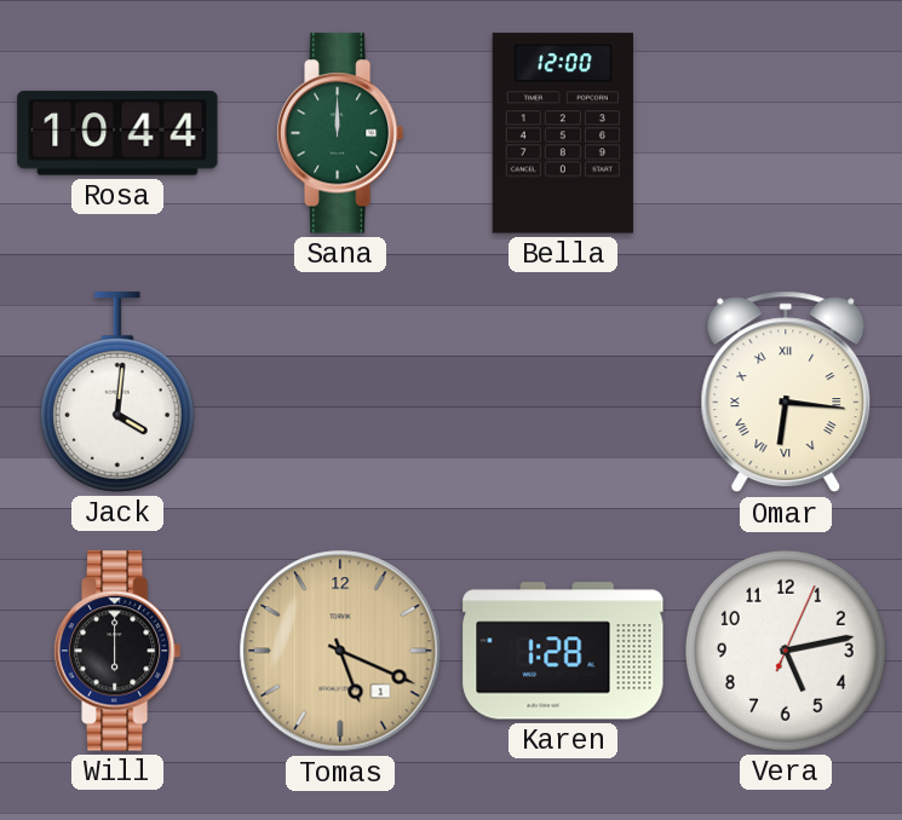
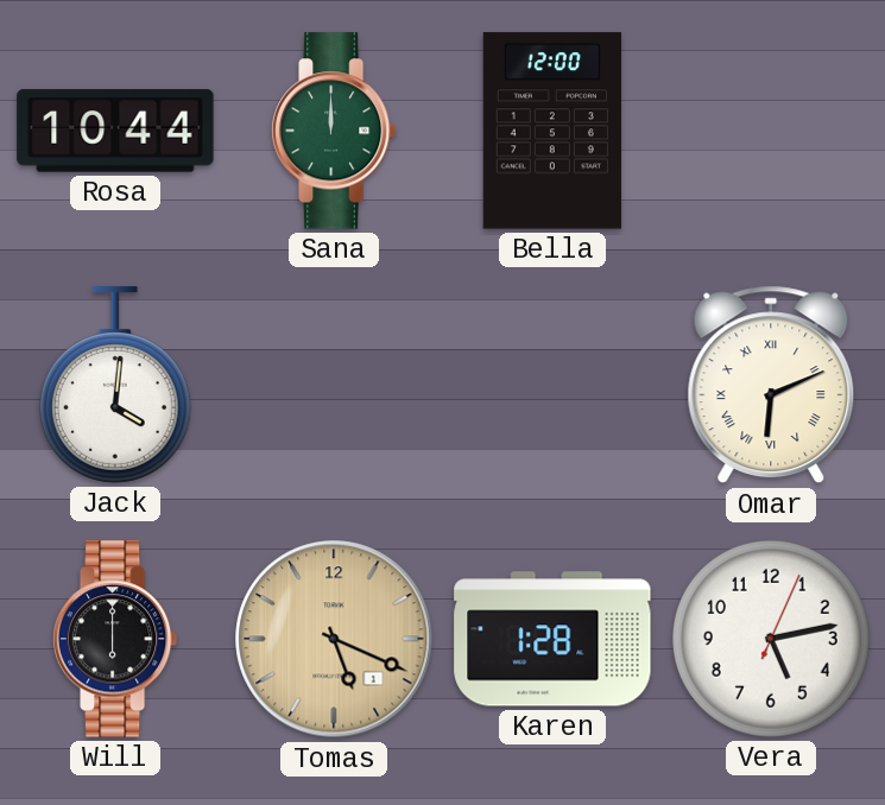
Omar: 6:16 -> 6:11 (771, 385)
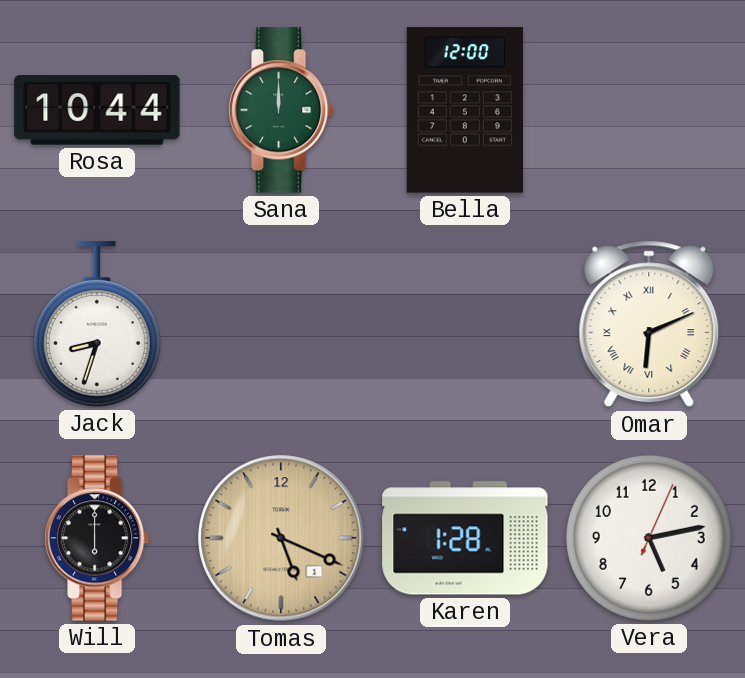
Jack: 4:01 -> 8:33 (97, 324)
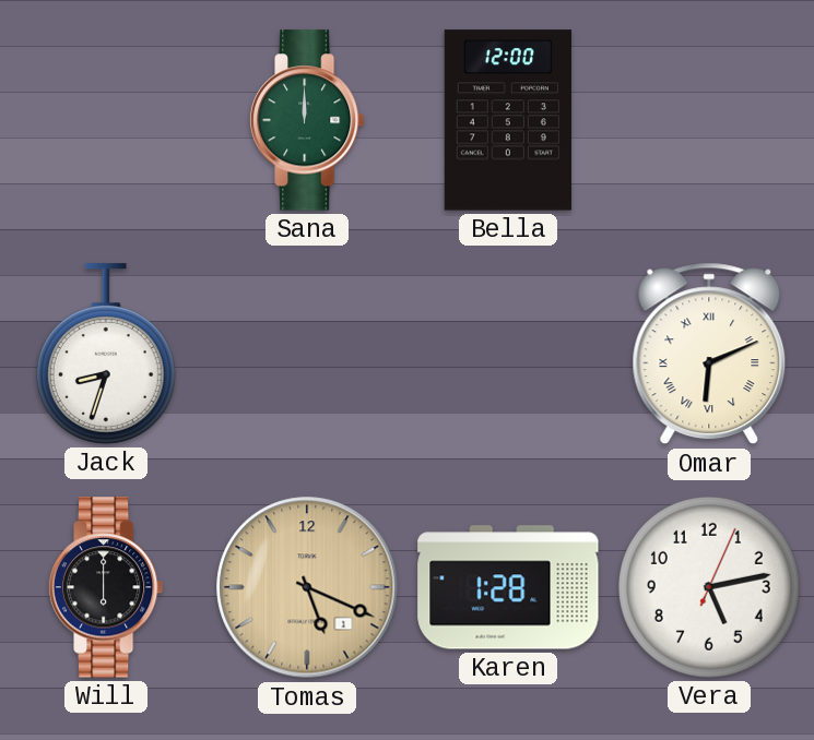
Rosa: 10:44 -> none (97, 110)
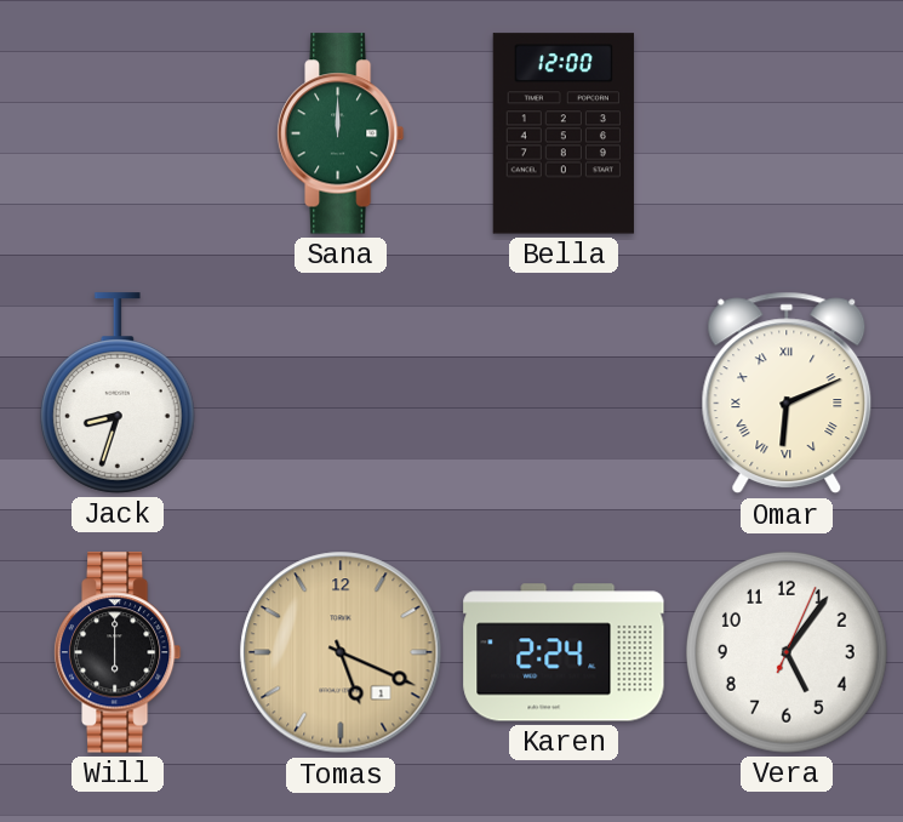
Karen: 1:28 -> 2:24 (564, 652)
Vera: 5:13 -> 5:06 (787, 652)
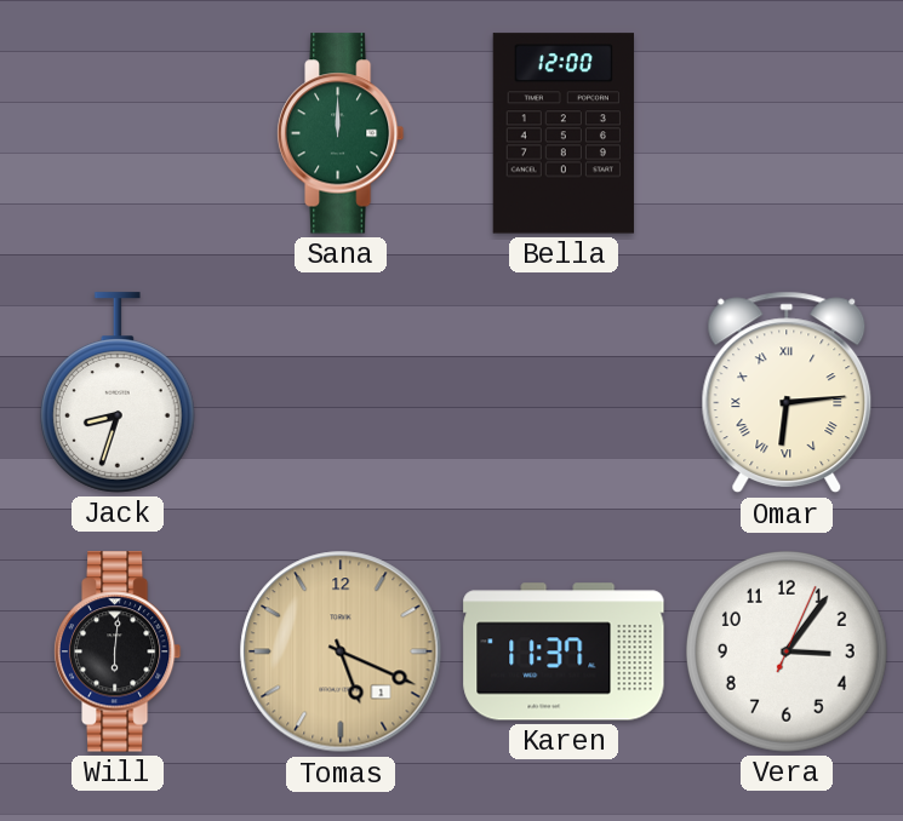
Omar: 6:11 -> 6:14 (787, 392)
Will: 6:00 -> 6:01 (118, 651)
Karen: 2:24 -> 11:37 (564, 651)
Vera: 5:06 -> 3:06 (787, 651)
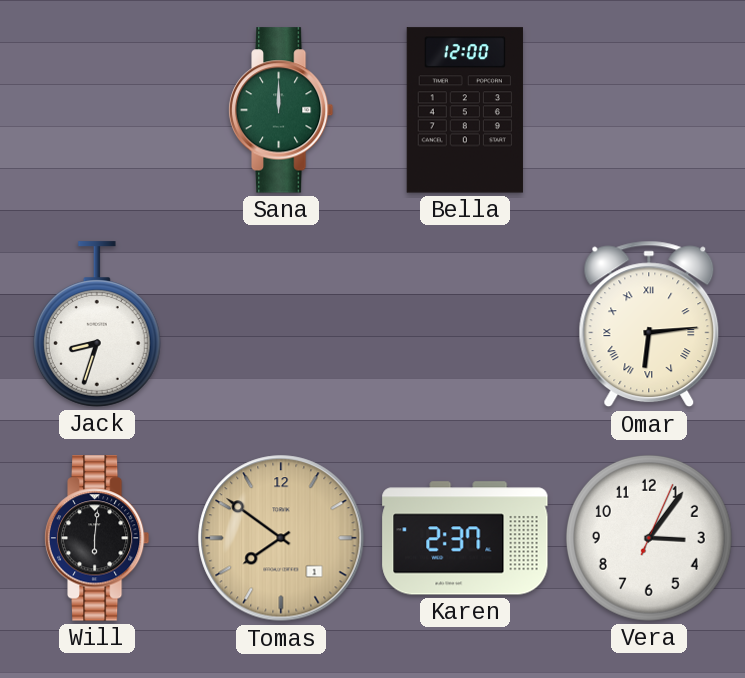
Tomas: 5:19 -> 7:51 (281, 538)
Karen: 11:37 -> 2:37 (465, 538)
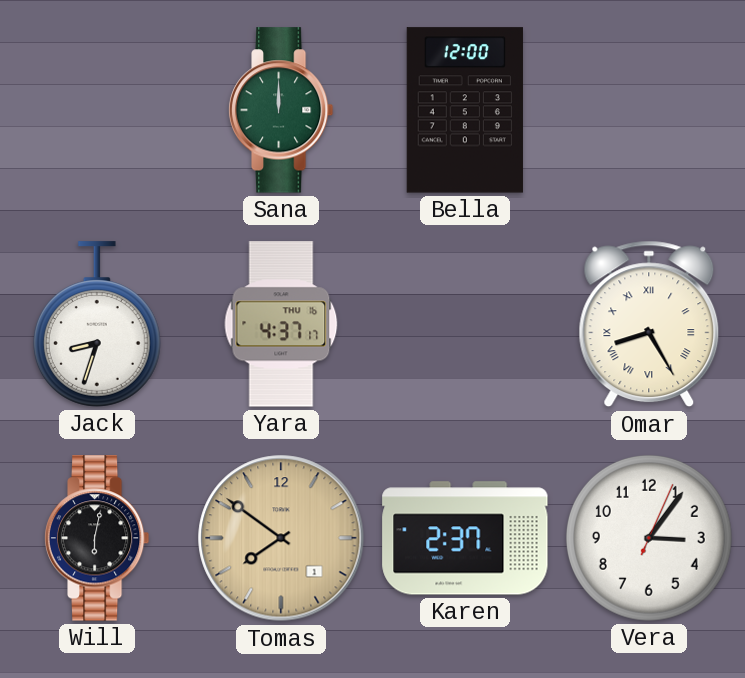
Yara: none -> 4:37 (281, 324)
Omar: 6:14 -> 8:25 (649, 324)
Will: 6:01 -> 6:02 (97, 538)
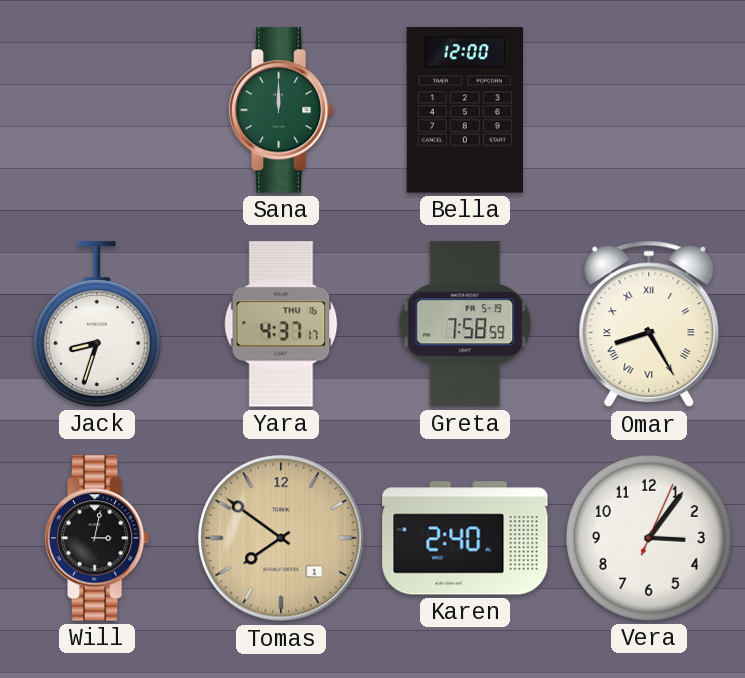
Greta: none -> 7:58 (465, 324)
Will: 6:02 -> 3:02 (97, 538)
Karen: 2:37 -> 2:40 (465, 538)
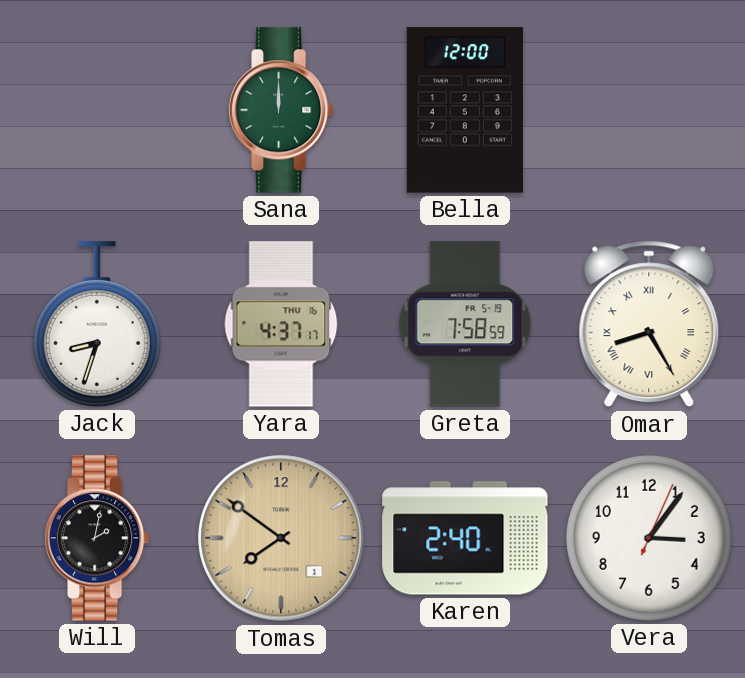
Will: 3:02 -> 2:02 (97, 538)
